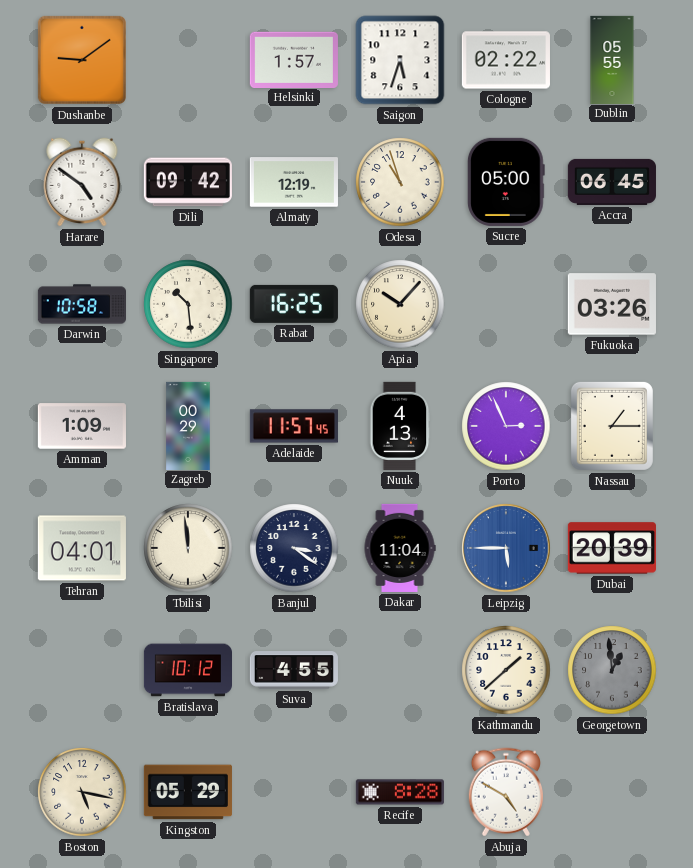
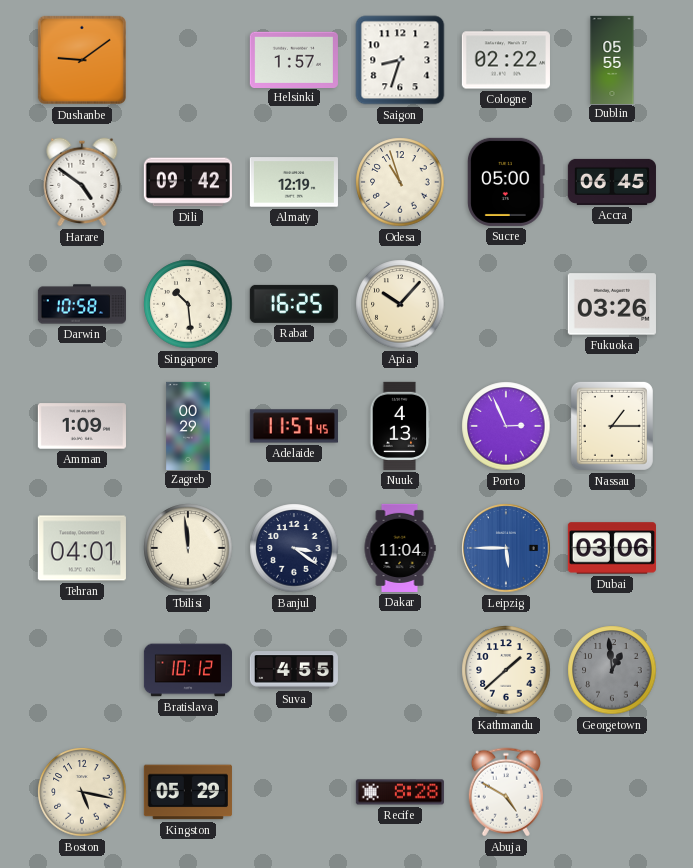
Saigon: 5:33 -> 8:33 (400, 60)
Dubai: 20:39 -> 03:06 (612, 548)
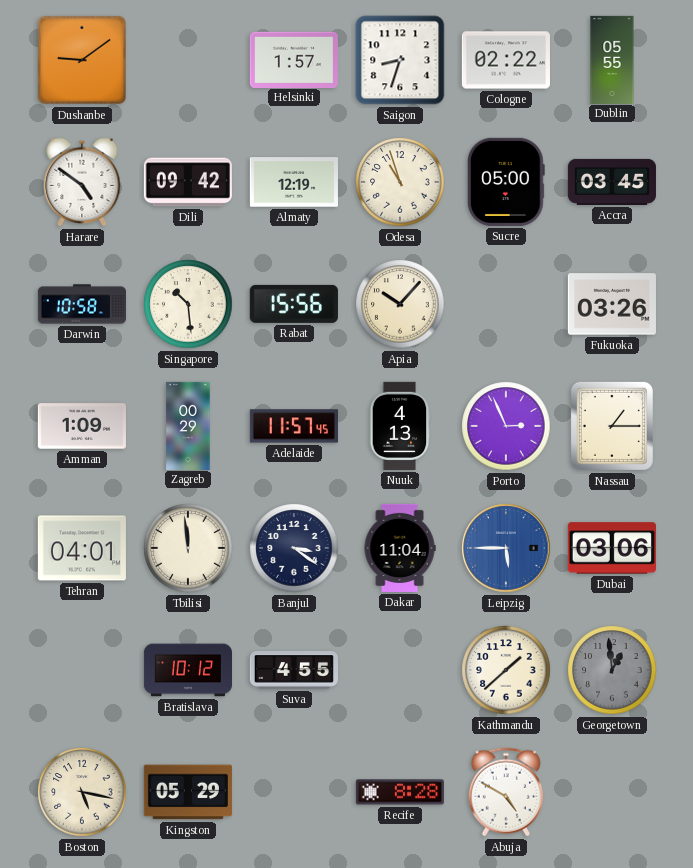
Accra: 06:45 -> 03:45 (612, 182)
Rabat: 16:25 -> 15:56 (294, 304)
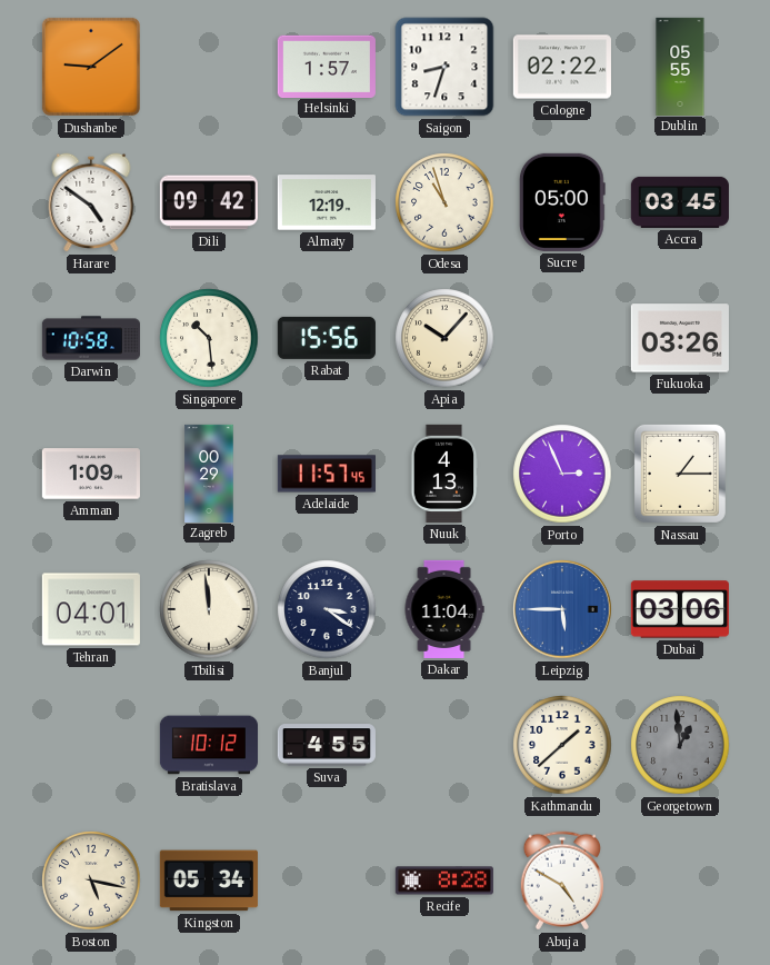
Kingston: 05:29 -> 05:34 (209, 881)
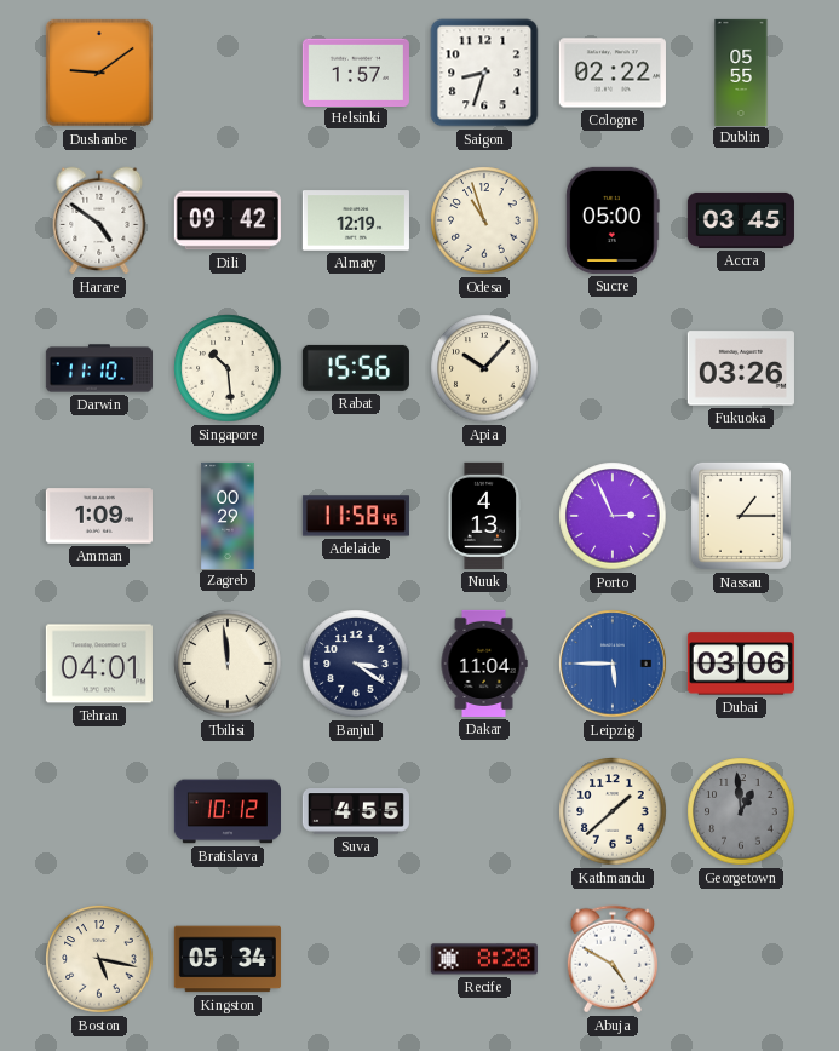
Darwin: 10:58 -> 11:10 (98, 368)
Adelaide: 11:57 -> 11:58 (356, 516)
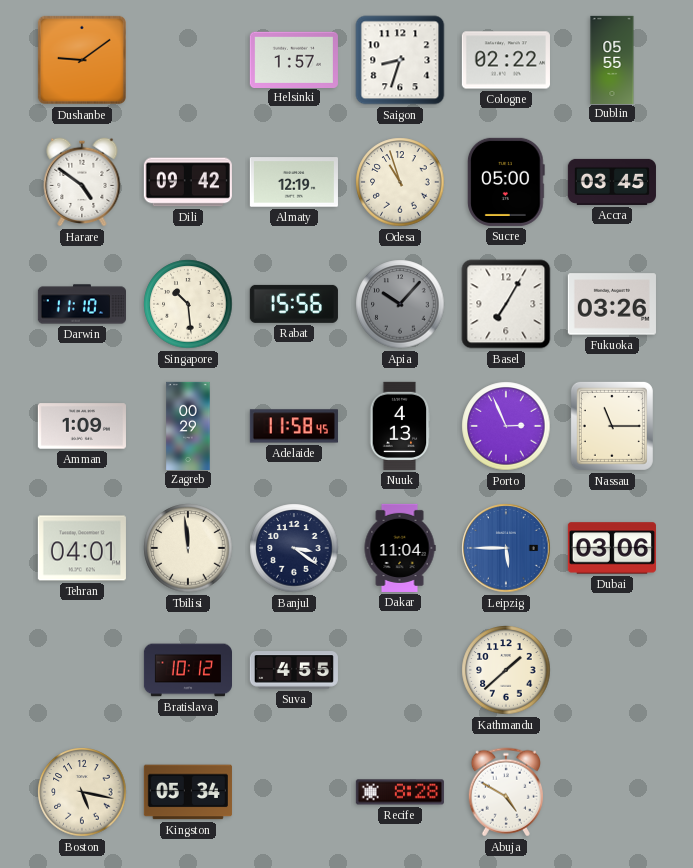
Apia dial: cream -> grey (400, 304)
Basel: none -> 7:05 (506, 304)
Nassau: 1:15 -> 11:15 (612, 426)
Georgetown: 12:59 -> none (741, 811)
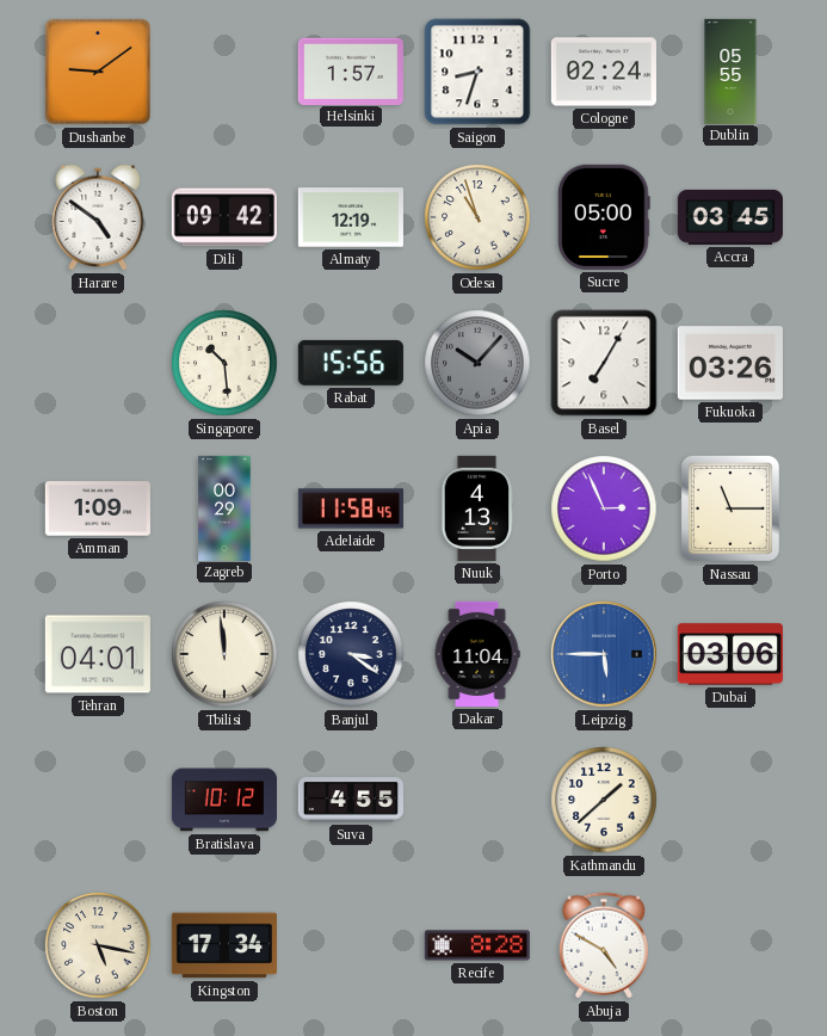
Cologne: 02:22 -> 02:24 (604, 72)
Darwin: 11:10 -> none (81, 304)
Kingston: 05:34 -> 17:34 (224, 945)
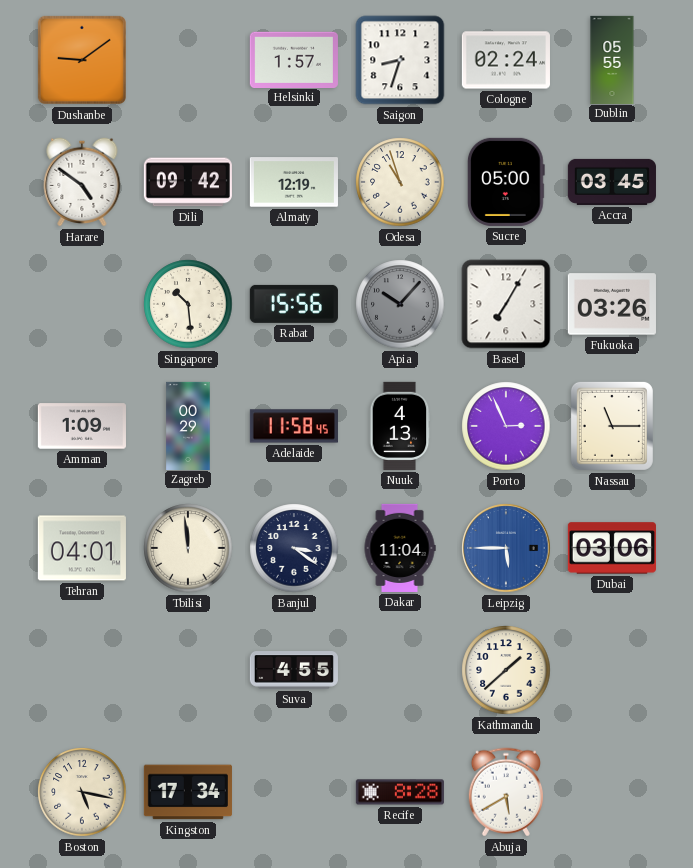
Bratislava: 10:12 -> none (223, 800)
Abuja: 4:50 -> 5:40 (506, 792)
